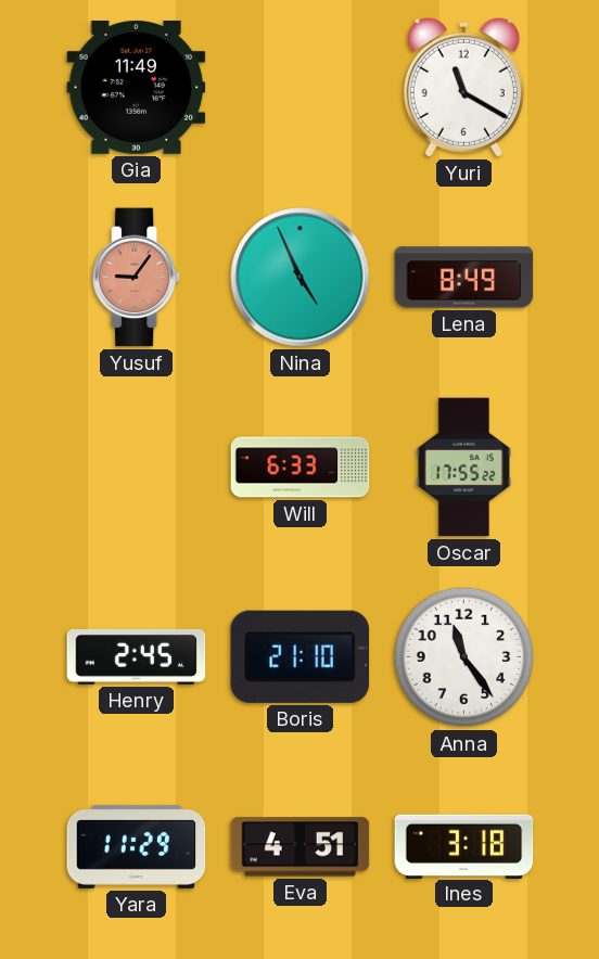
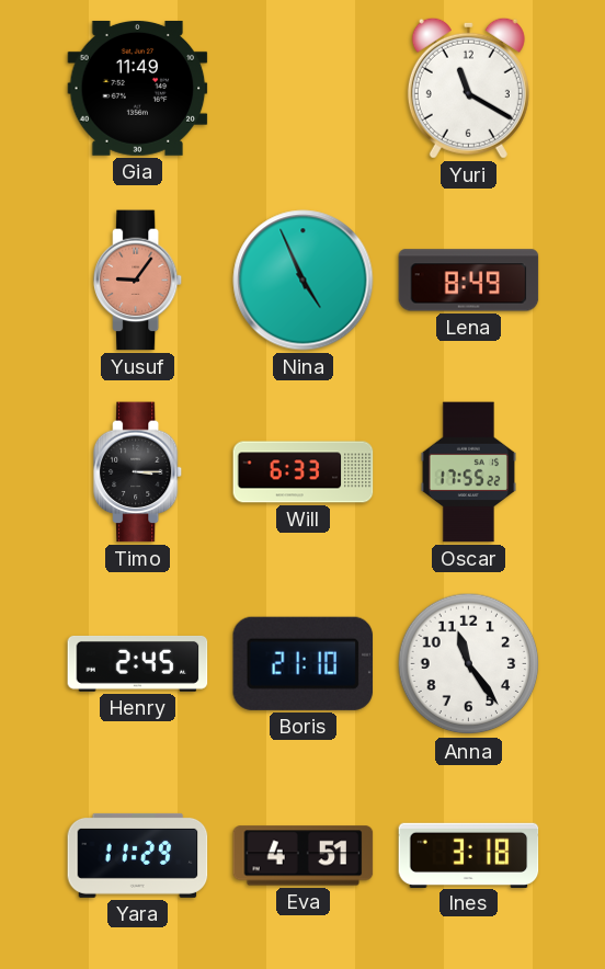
Timo: none -> 3:15 (138, 472)
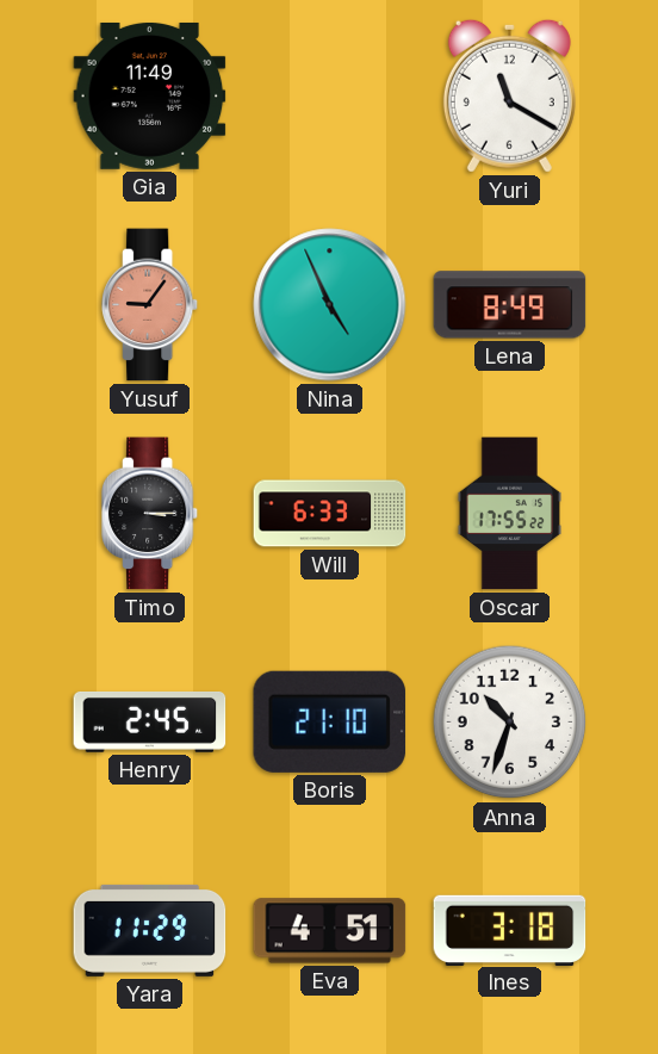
Anna: 11:24 -> 10:33 (510, 723)
